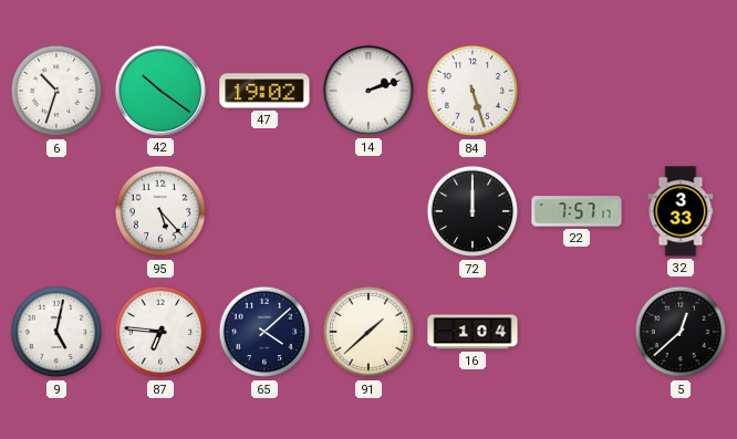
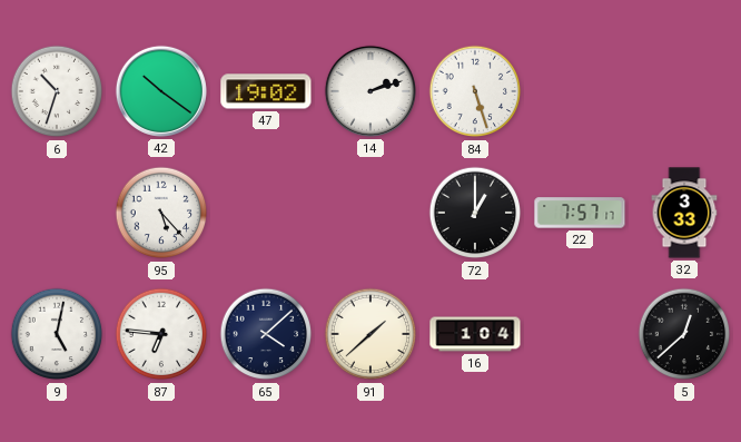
72: 12:00 -> 1:00 (475, 213)
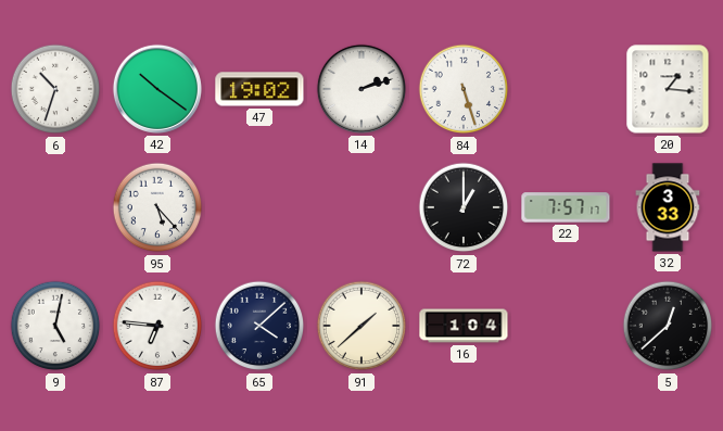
20: none -> 1:16 (668, 89)
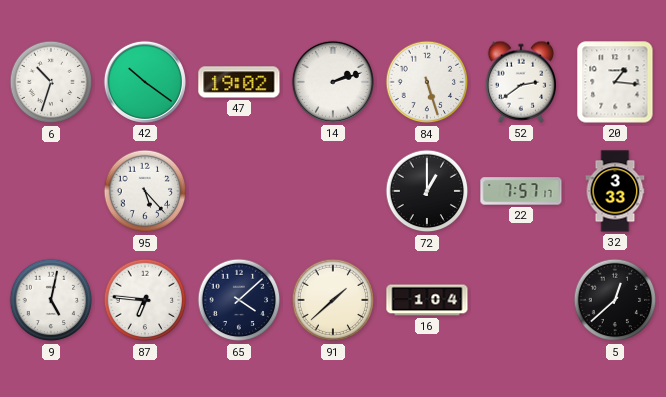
52: none -> 2:39 (521, 82)
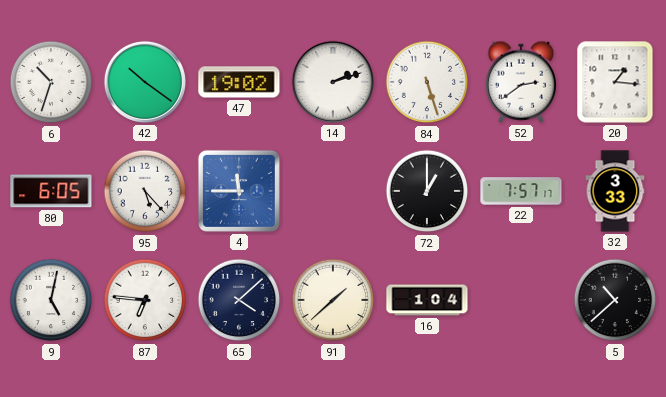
80: none -> 6:05 (51, 191)
4: none -> 11:45 (239, 191)
5: 12:38 -> 10:38 (615, 300)
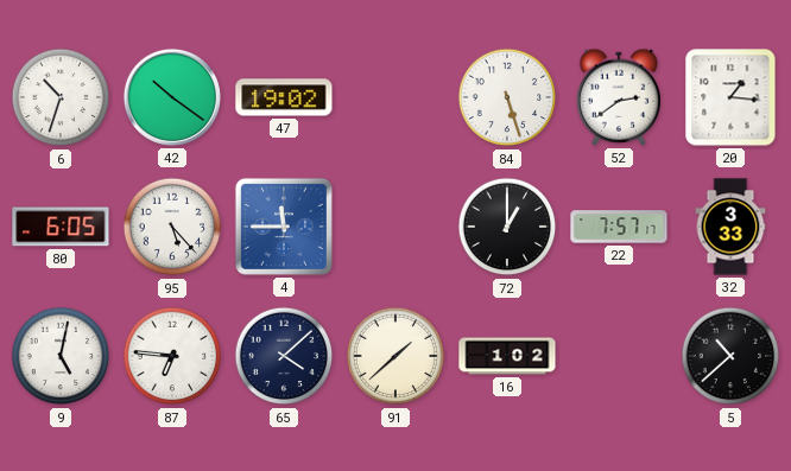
14: 2:12 -> none (333, 82)
16: 1:04 -> 1:02 (507, 356)
